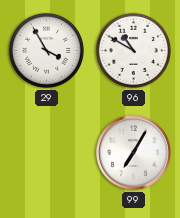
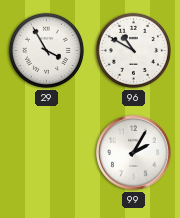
99: 7:05 -> 2:05 (134, 153)
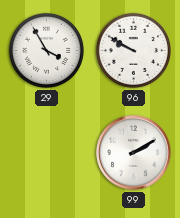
96: 10:50 -> 9:50 (133, 50)
99: 2:05 -> 2:10 (134, 153)
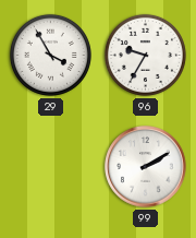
96: 9:50 -> 9:35 (145, 55)
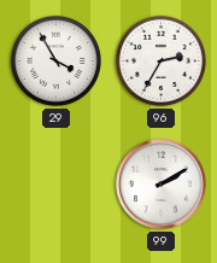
96: 9:35 -> 2:35 (160, 60)
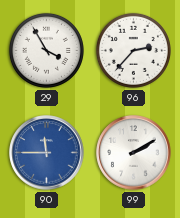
96: 2:35 -> 2:37 (133, 50)
90: none -> 11:45 (47, 153)
